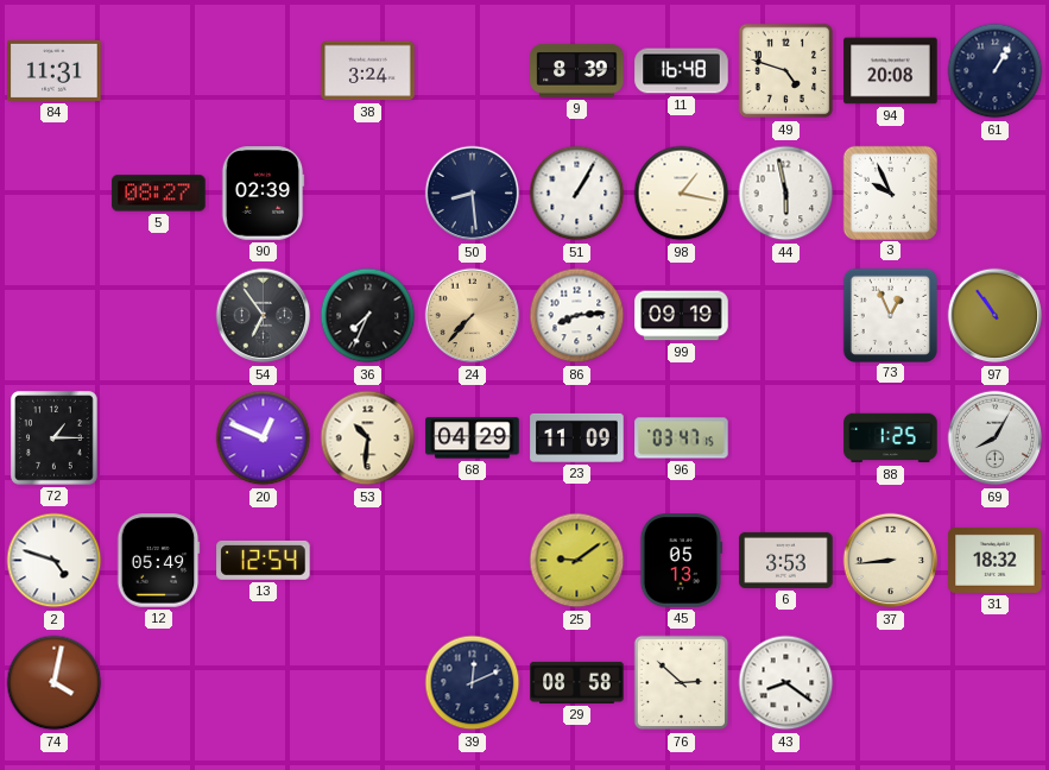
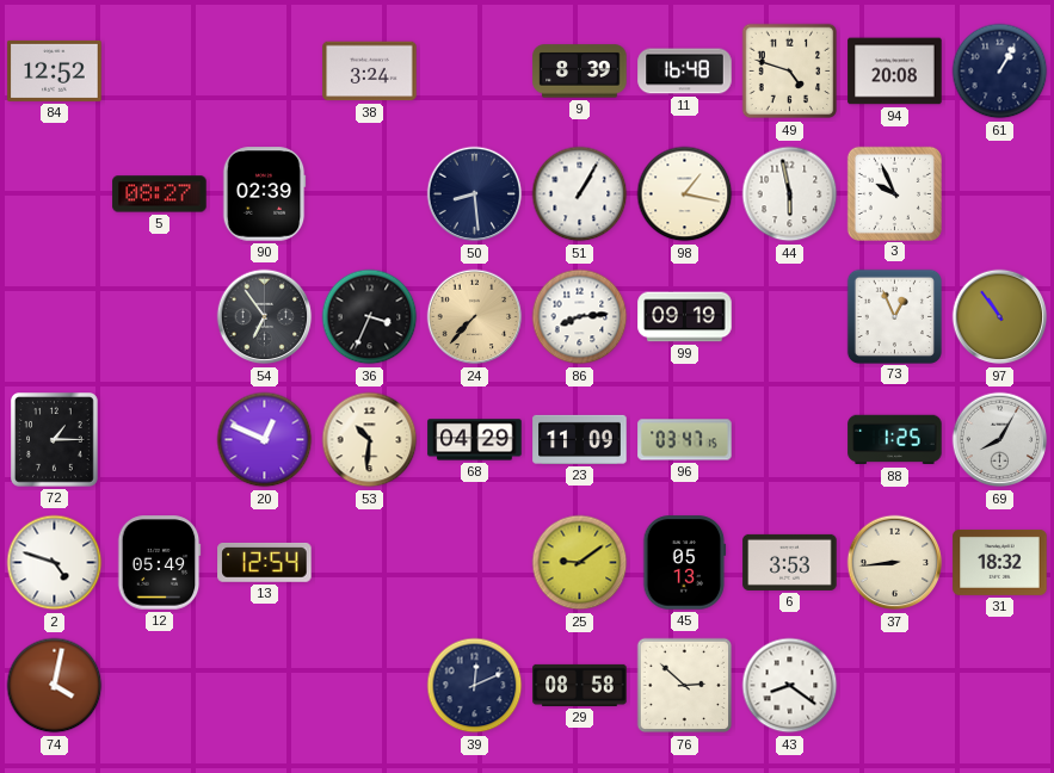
84: 11:31 -> 12:52 (55, 70)
36: 7:34 -> 3:34 (370, 317)
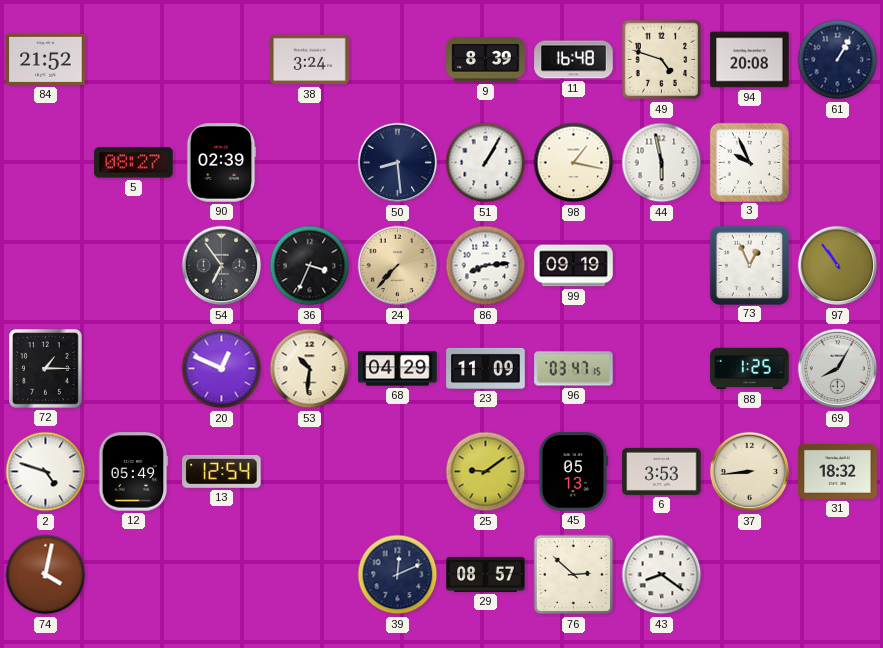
84: 12:52 -> 21:52 (46, 59)
29: 08:58 -> 08:57 (486, 574)
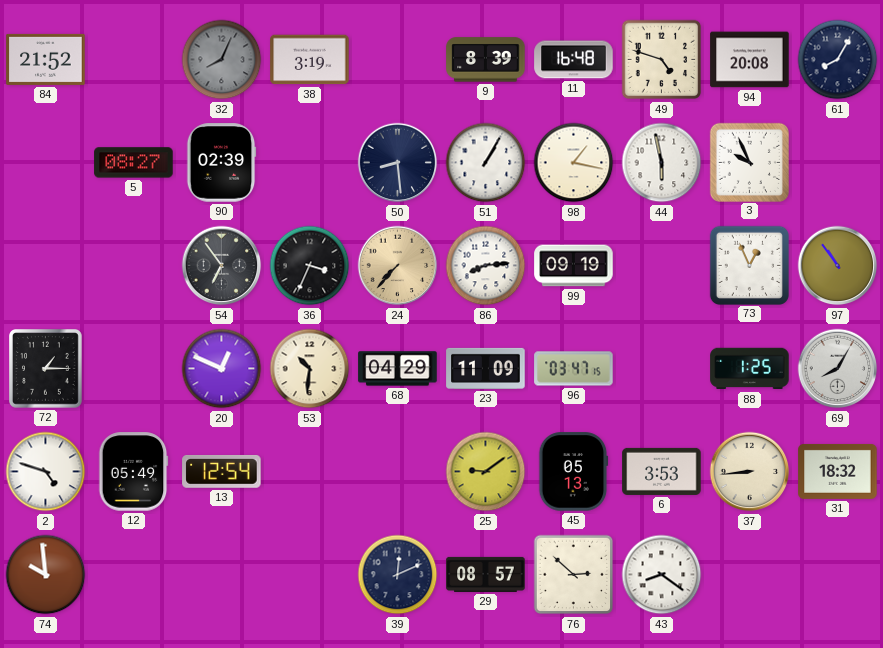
32: none -> 8:04 (222, 60)
38: 3:24 -> 3:19 (310, 60)
61: 1:05 -> 8:05 (838, 60)
74: 4:02 -> 9:59 (46, 575)
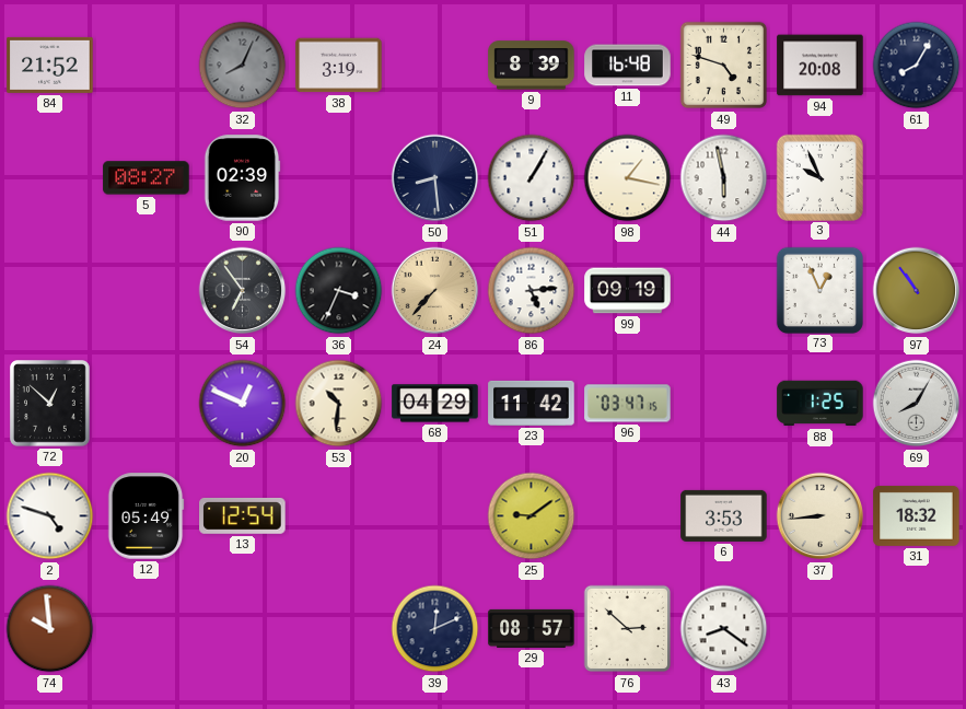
86: 8:14 -> 5:14 (532, 291)
72: 1:15 -> 12:52 (50, 404)
23: 11:09 -> 11:42 (532, 403)
45: 05:13 -> none (574, 472)
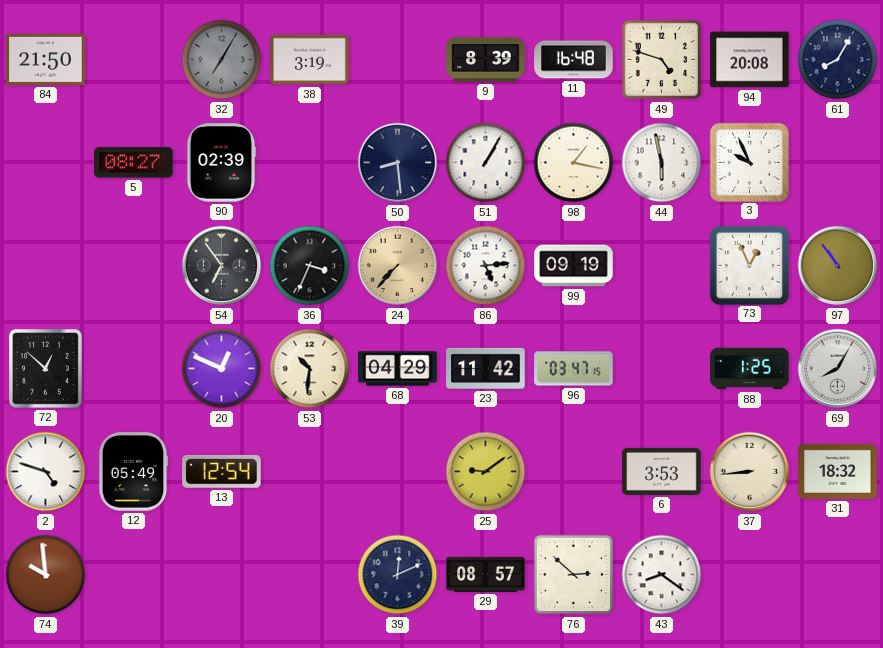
84: 21:52 -> 21:50 (46, 59)
32: 8:04 -> 7:05 (222, 60)
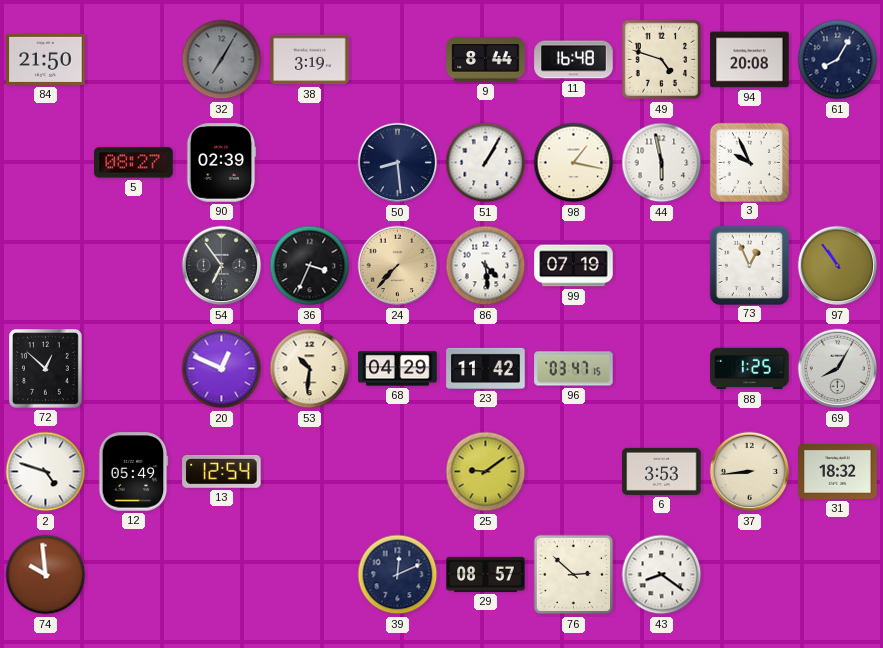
9: 8:39 -> 8:44 (486, 60)
86: 5:14 -> 4:29 (486, 266)
99: 09:19 -> 07:19 (574, 266)
